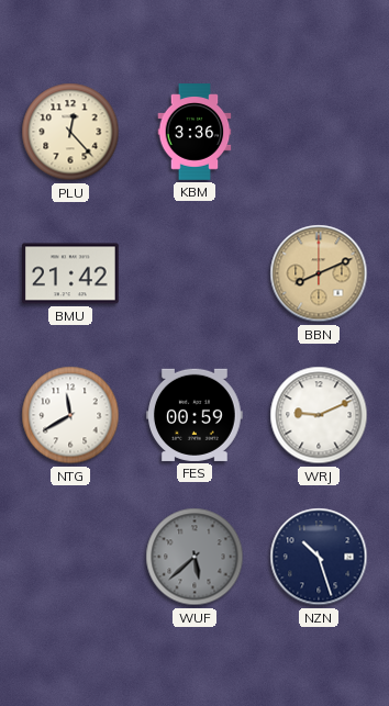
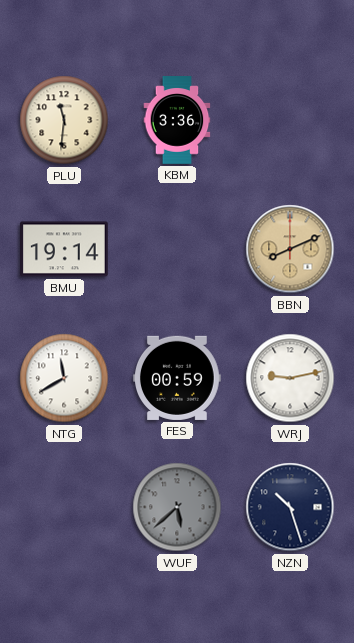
PLU: 12:23 -> 11:31 (64, 120)
BMU: 21:42 -> 19:14 (65, 249)
WRJ: 9:11 -> 9:13 (290, 378)
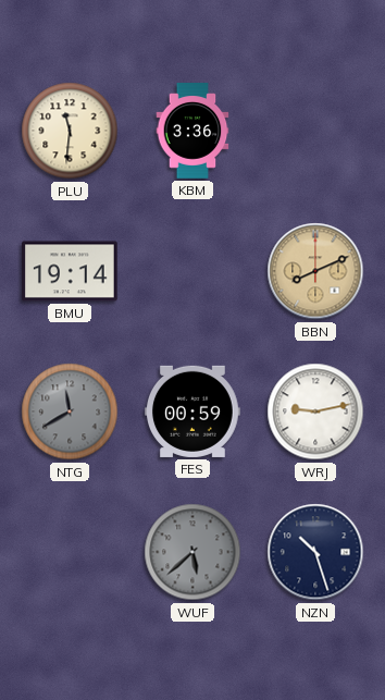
NTG dial: white -> grey (70, 412)
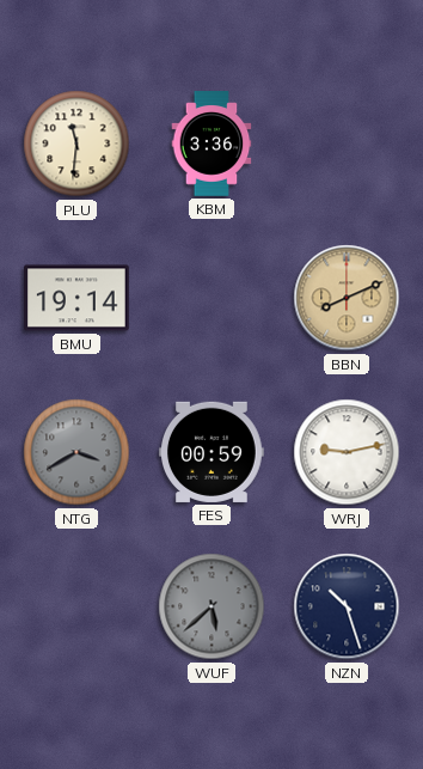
NTG: 11:40 -> 3:40 (76, 452)
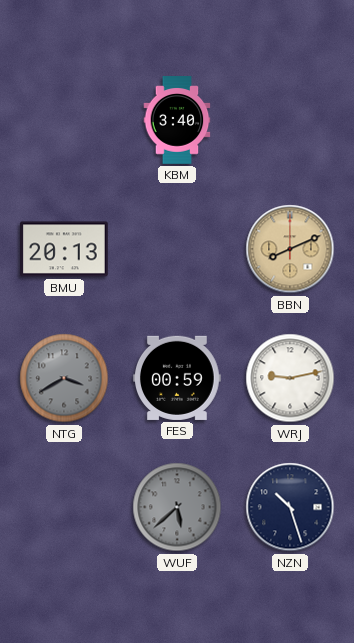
PLU: 11:31 -> none (76, 144)
KBM: 3:36 -> 3:40 (177, 120)
BMU: 19:14 -> 20:13 (65, 249)
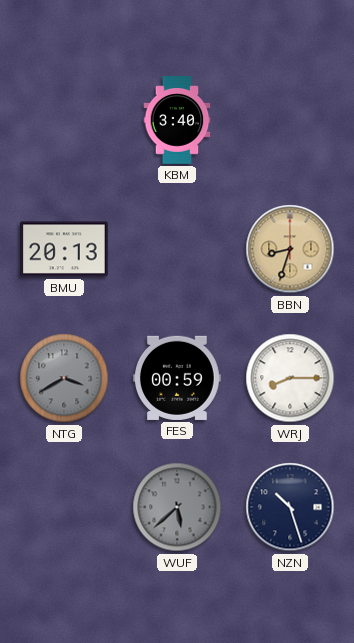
BBN: 8:11 -> 8:33 (290, 249)
WRJ: 9:13 -> 8:15 (290, 378)
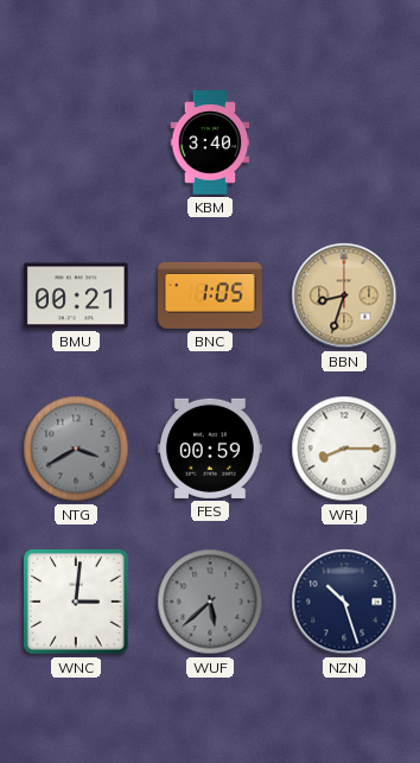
BMU: 20:13 -> 00:21 (77, 295)
BNC: none -> 1:05 (210, 295)
WNC: none -> 3:01 (76, 602)
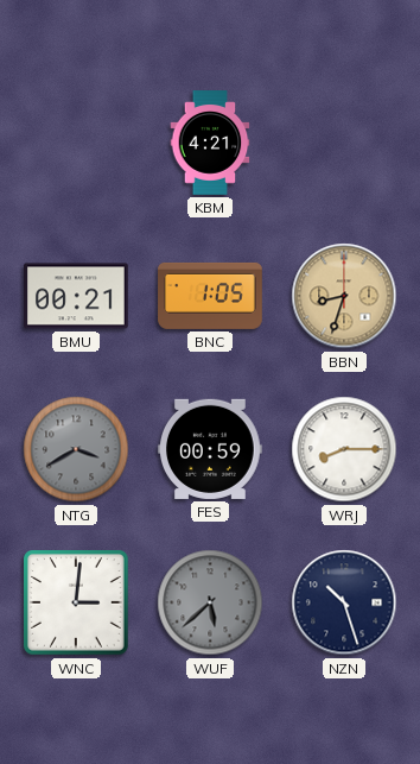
KBM: 3:40 -> 4:21 (210, 143)
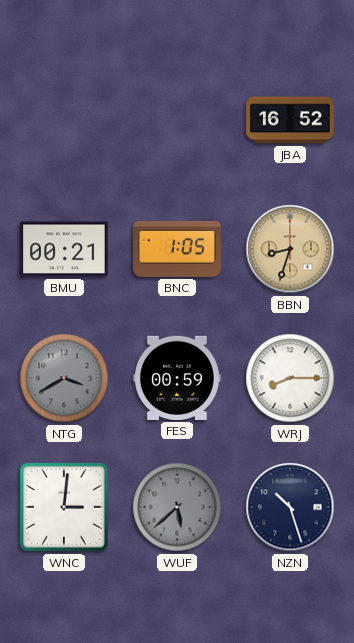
KBM: 4:21 -> none (210, 143)
JBA: none -> 16:52 (291, 120)
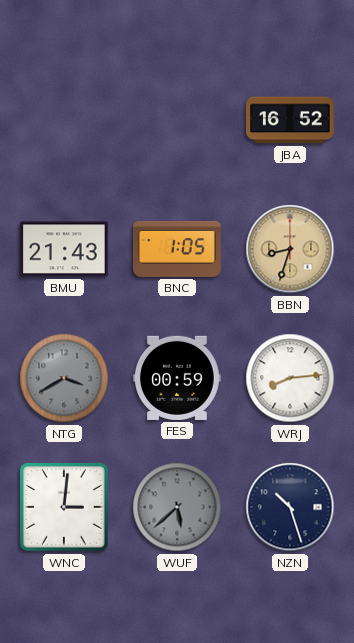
BMU: 00:21 -> 21:43 (65, 249)
WRJ: 8:15 -> 8:14 (290, 378)
